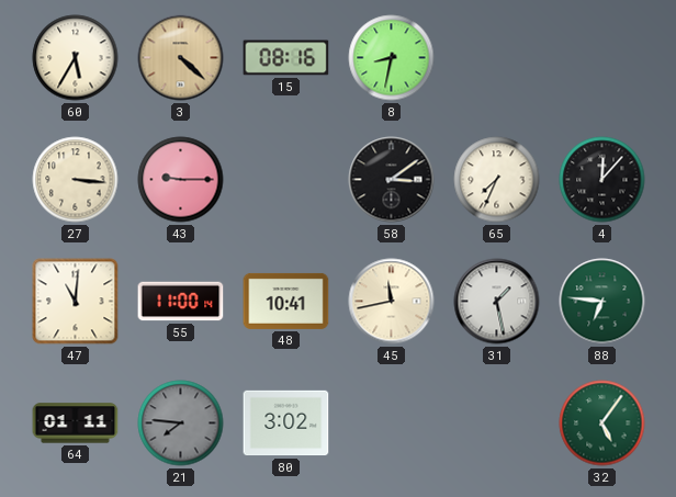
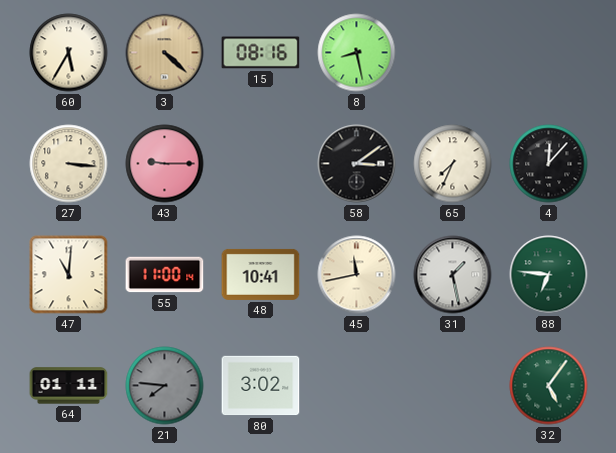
8: 8:32 -> 8:28 (357, 53)
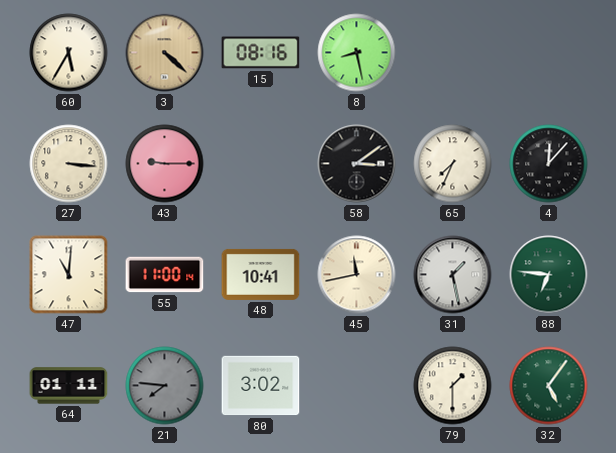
79: none -> 1:30 (453, 386)
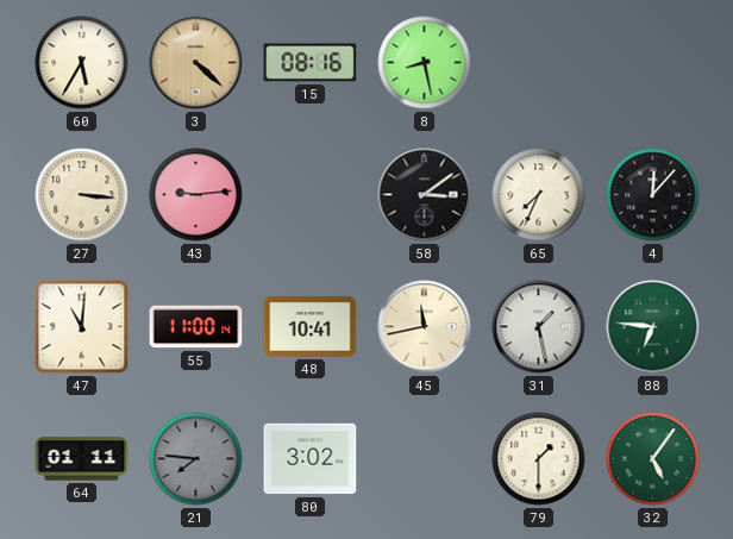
43: 9:15 -> 9:14 (196, 195)
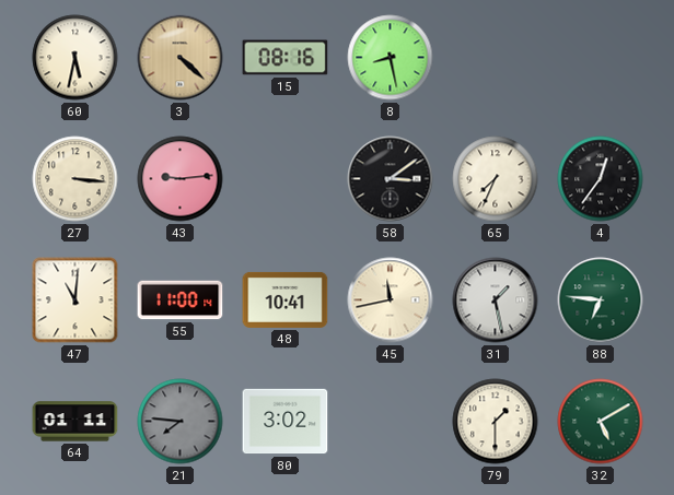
60: 5:35 -> 5:32 (75, 58)
4: 12:07 -> 12:36 (601, 179)
32: 5:06 -> 5:10 (601, 422)
